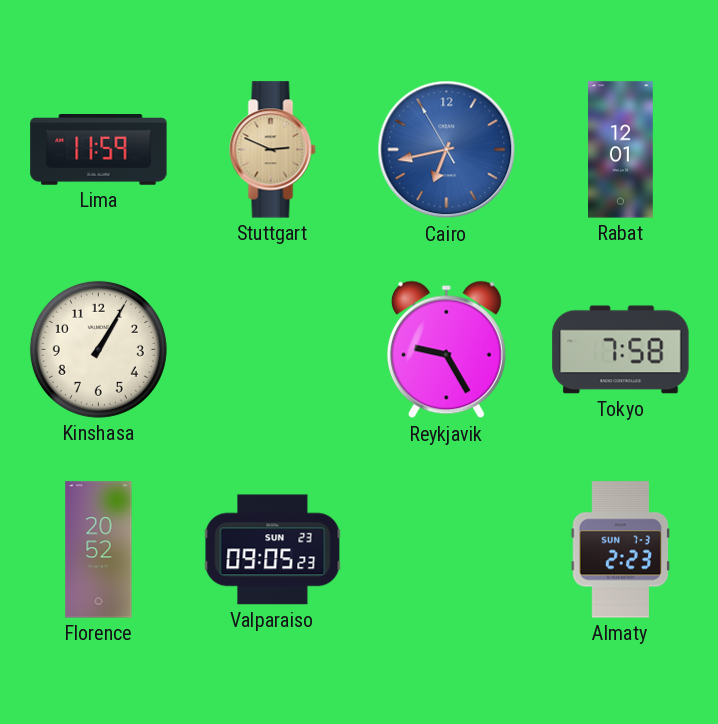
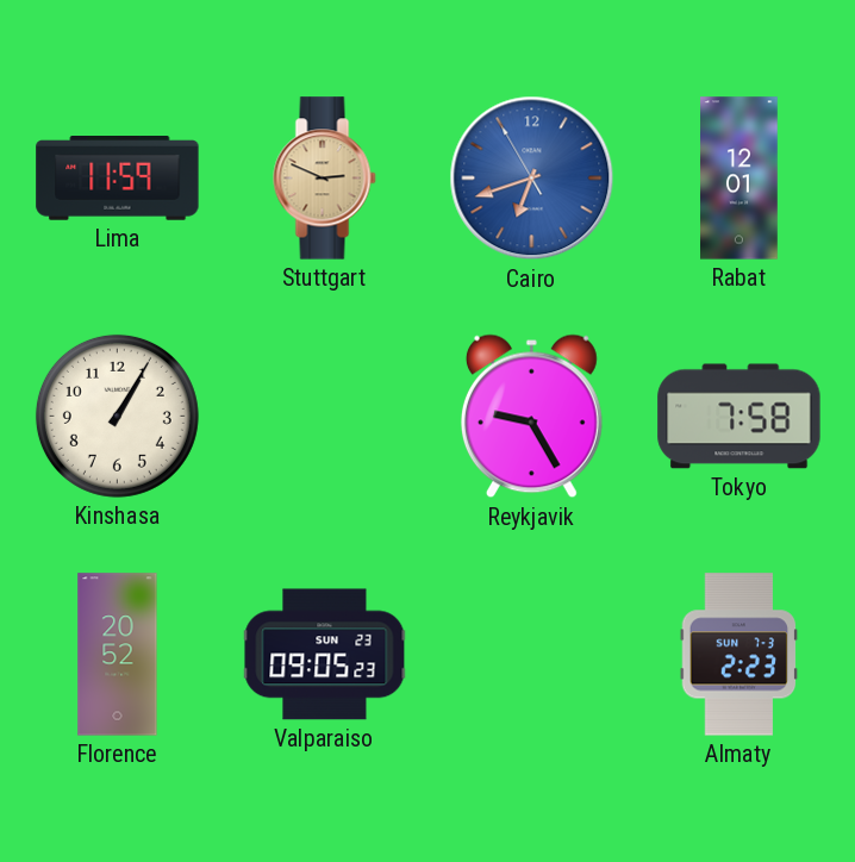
Cairo: 6:42 -> 6:41 (532, 179)
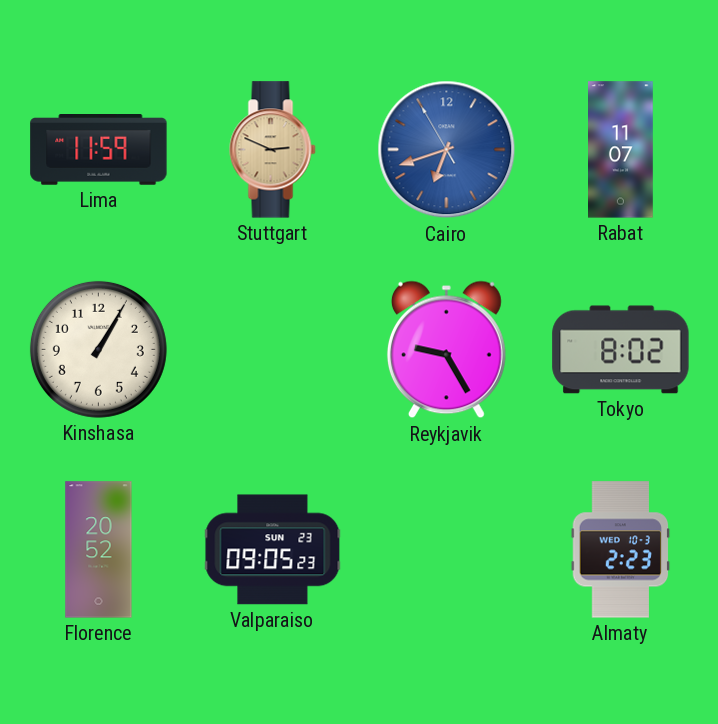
Rabat: 12:01 -> 11:07 (621, 150)
Tokyo: 7:58 -> 8:02 (621, 350)
Almaty date: SUN 7-3 -> WED 10-3 (621, 550)
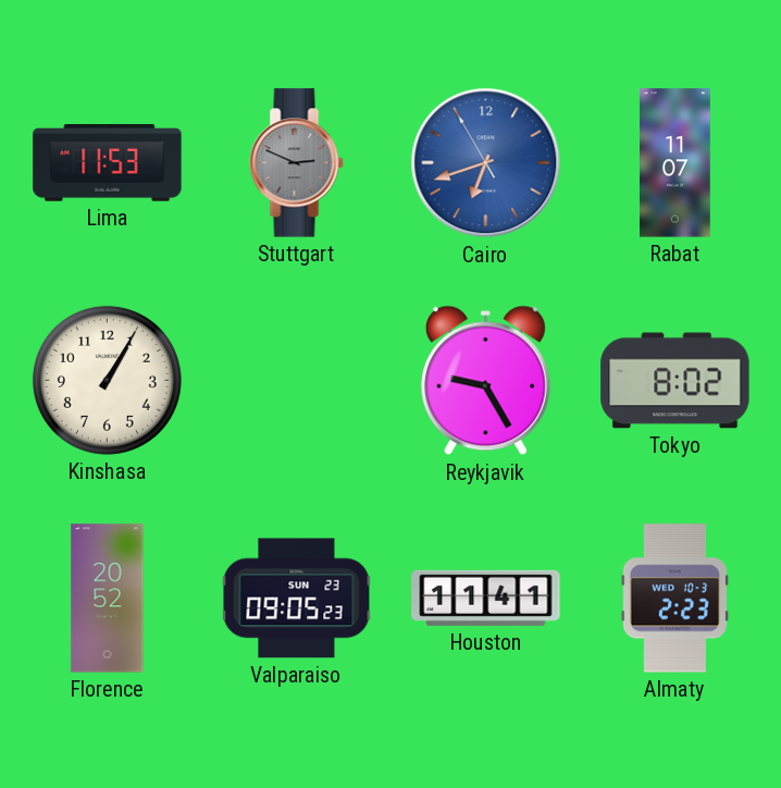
Lima: 11:59 -> 11:53 (108, 163)
Stuttgart dial: champagne -> grey (297, 163)
Houston: none -> 11:41 (486, 598)
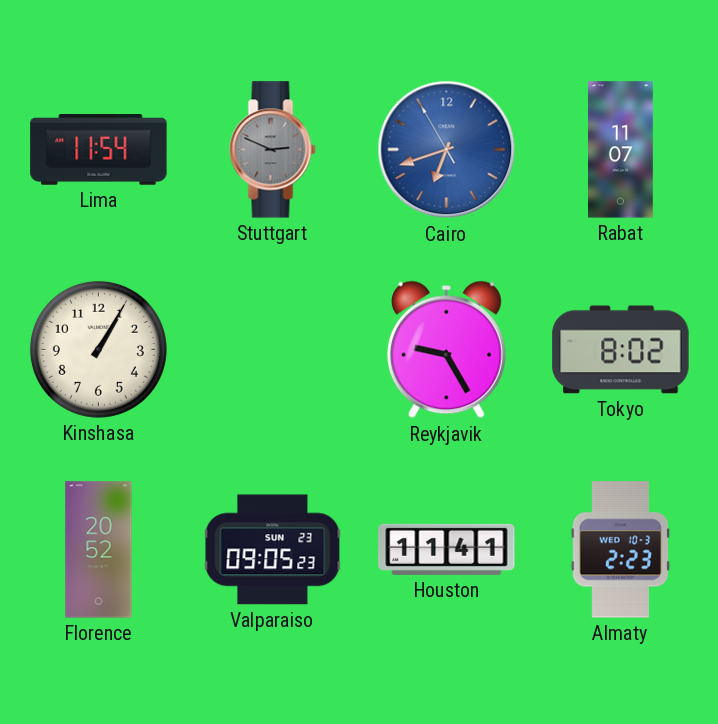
Lima: 11:53 -> 11:54 (99, 150)
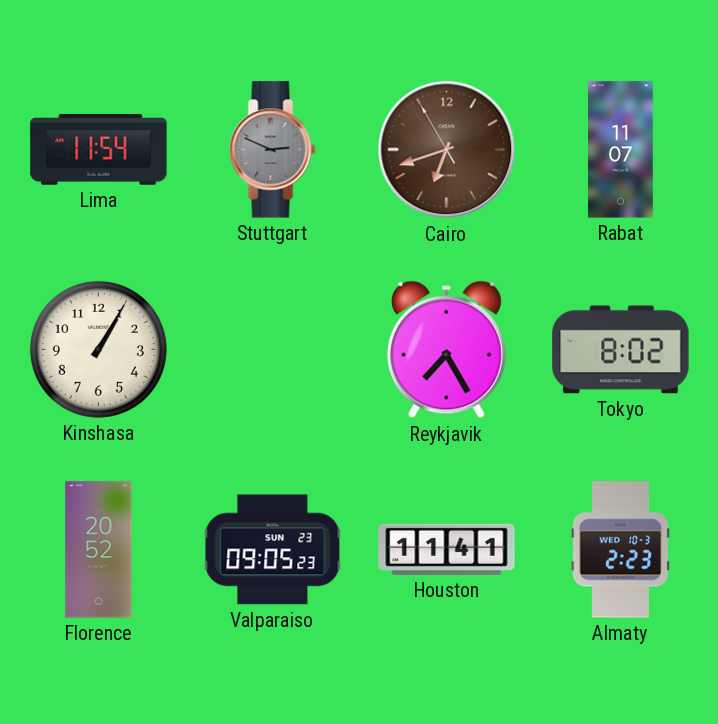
Cairo dial: blue -> brown (447, 150)
Reykjavik: 9:25 -> 7:25 (446, 350)
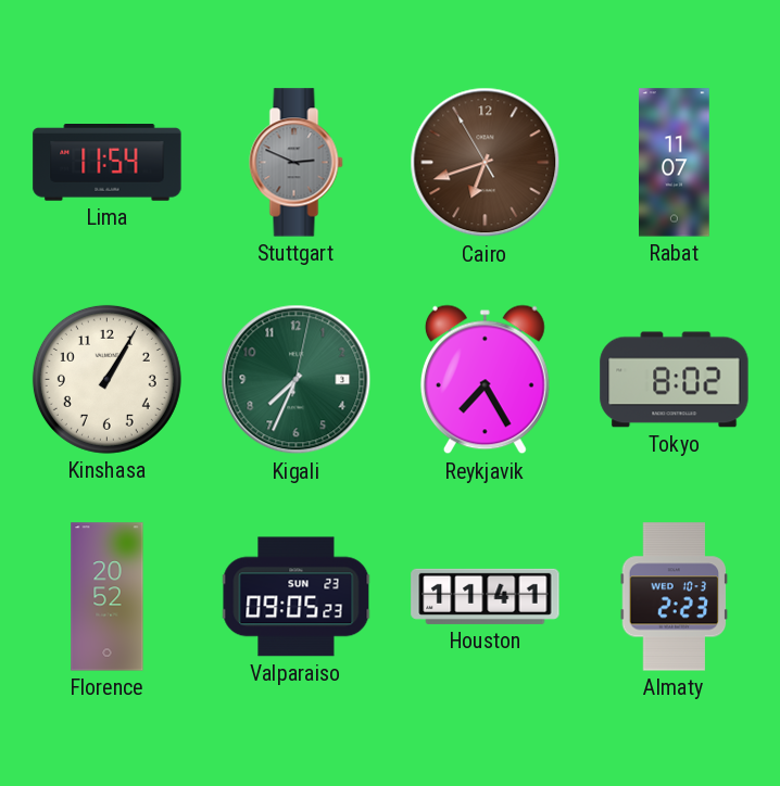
Kigali: none -> 7:34 (297, 380)
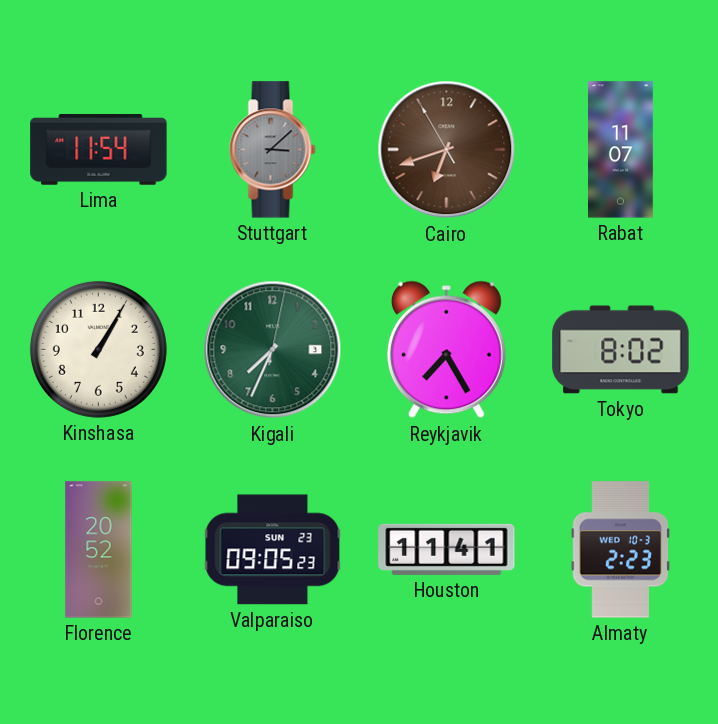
Stuttgart: 2:49 -> 3:08 (273, 150)
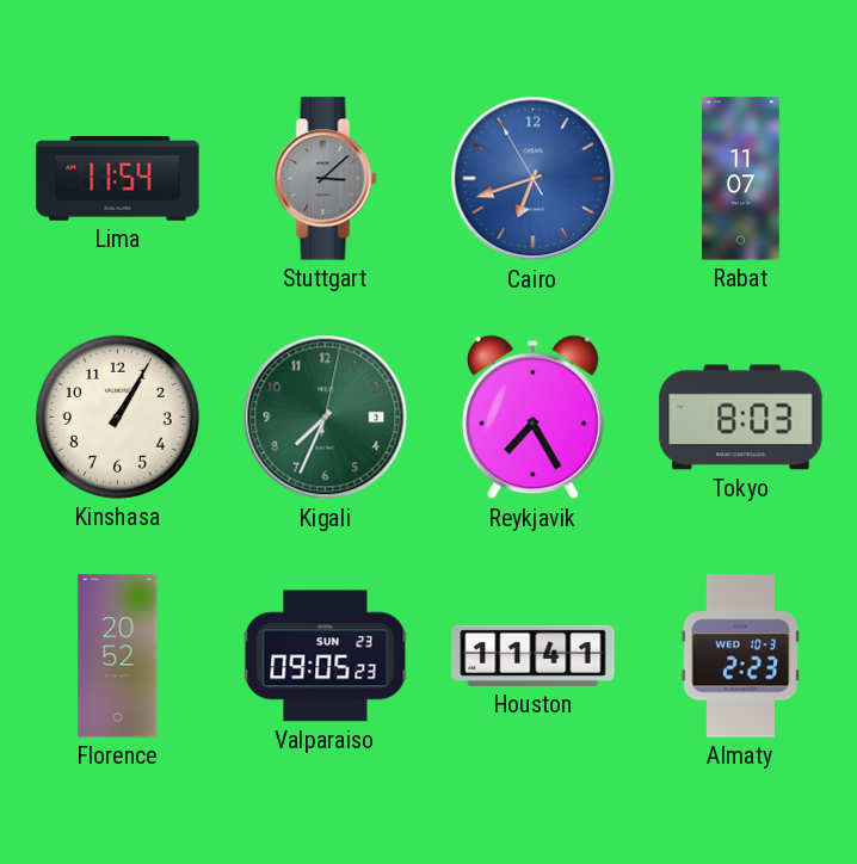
Cairo dial: brown -> blue (534, 179)
Tokyo: 8:02 -> 8:03 (741, 418)
